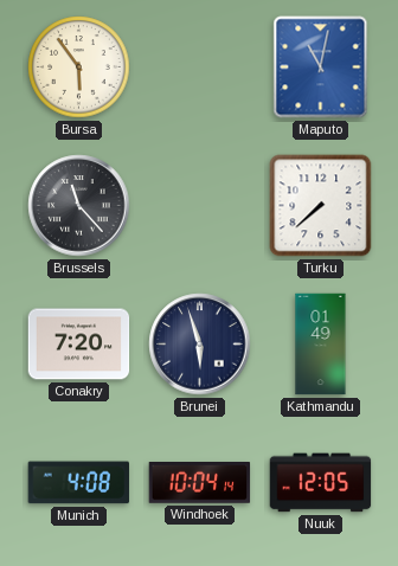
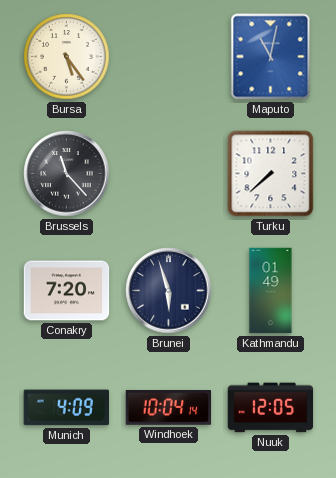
Bursa: 5:54 -> 5:24 (67, 57)
Munich: 4:08 -> 4:09 (67, 408)
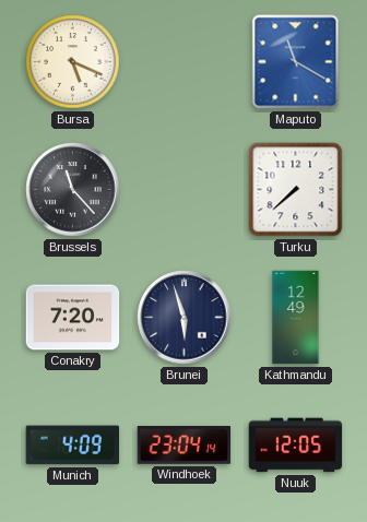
Bursa: 5:24 -> 5:19 (73, 62)
Maputo: 11:02 -> 11:20 (296, 62)
Kathmandu: 01:49 -> 12:49 (296, 318)
Windhoek: 10:04 -> 23:04 (185, 446)
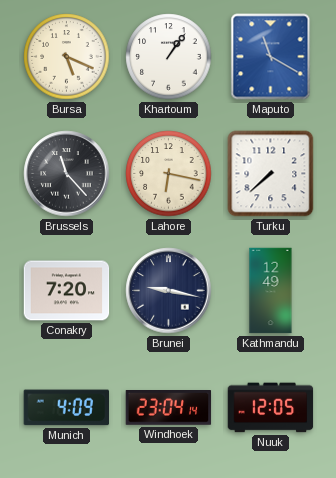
Khartoum: none -> 1:06 (169, 57)
Lahore: none -> 6:17 (169, 174)
Brunei: 5:57 -> 9:17 (169, 291)
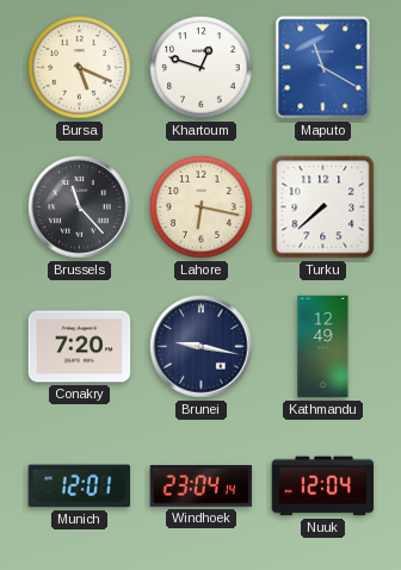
Khartoum: 1:06 -> 12:48 (202, 68)
Munich: 4:09 -> 12:01 (80, 487)
Nuuk: 12:05 -> 12:04 (323, 487)
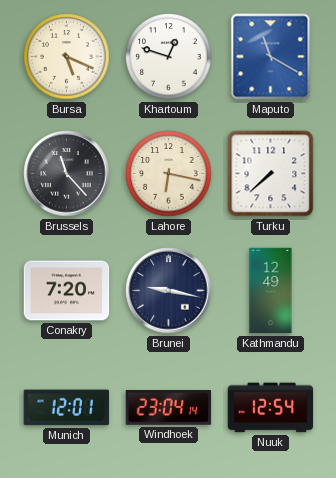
Nuuk: 12:04 -> 12:54 (271, 408)
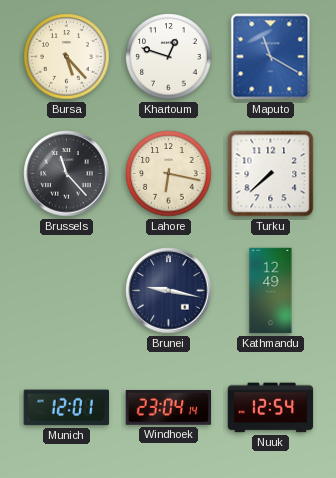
Bursa: 5:19 -> 5:23 (67, 57)
Conakry: 7:20 -> none (67, 291)
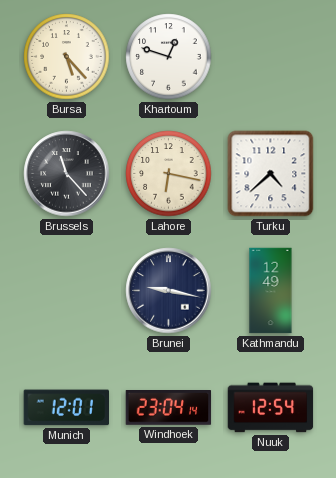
Maputo: 11:20 -> none (271, 57)
Turku: 7:38 -> 4:38 (271, 174)
